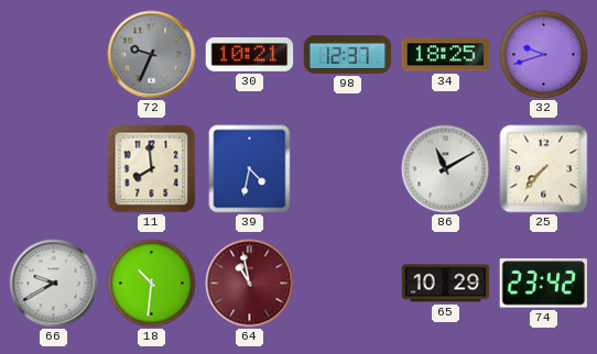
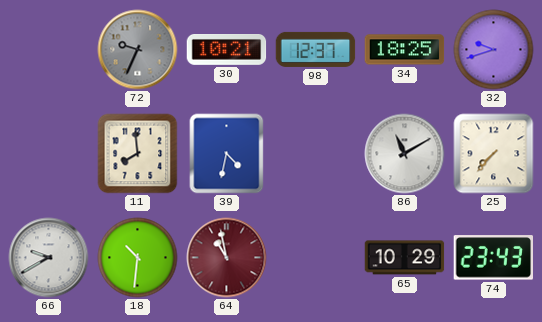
74: 23:42 -> 23:43 (493, 258)
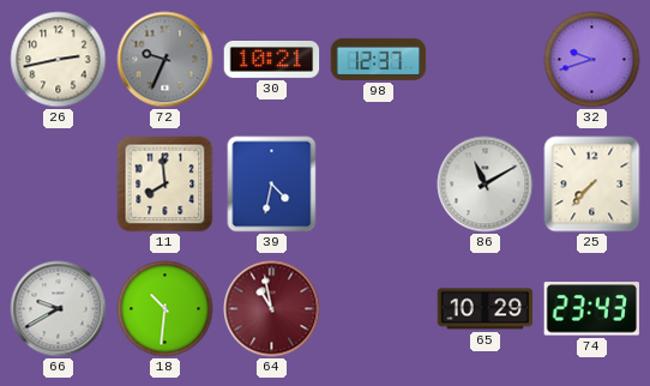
26: none -> 2:43 (59, 60)
34: 18:25 -> none (405, 50)
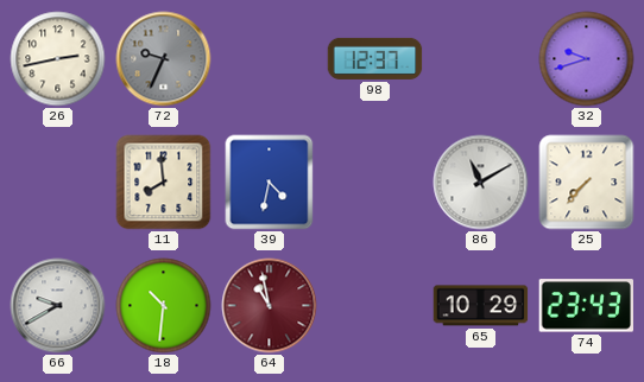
30: 10:21 -> none (272, 60)
